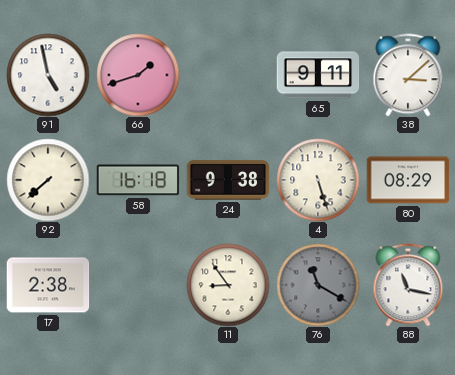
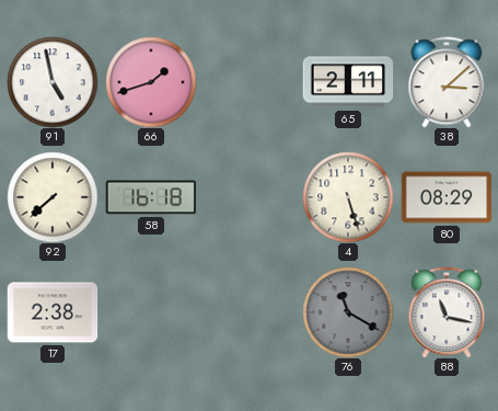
65: 9:11 -> 2:11 (348, 82)
24: 9:38 -> none (228, 180)
11: 8:54 -> none (228, 285)
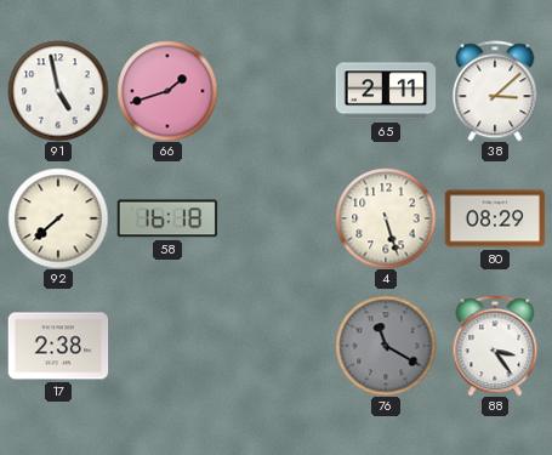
88: 11:17 -> 3:24 (495, 346)
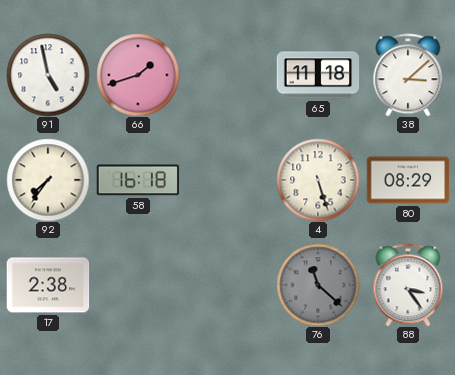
65: 2:11 -> 11:18 (318, 75)
92: 7:38 -> 7:36 (48, 180)
76: 11:20 -> 11:22 (318, 285)
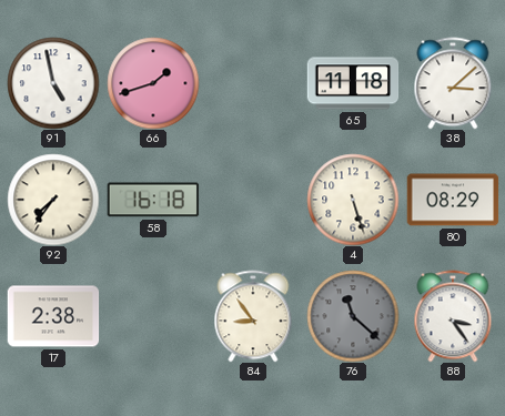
84: none -> 8:54 (253, 316)
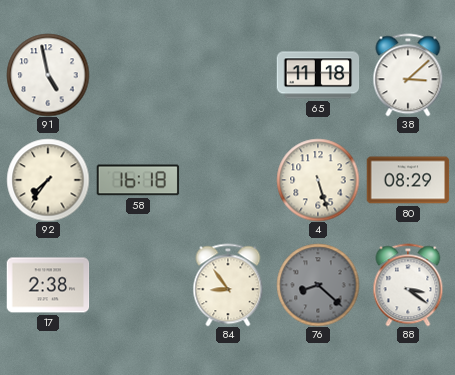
66: 1:42 -> none (153, 83)
76: 11:22 -> 8:22 (318, 285)
88: 3:24 -> 3:21 (408, 285)
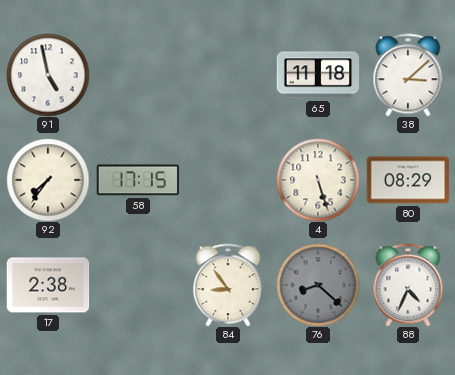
58: 16:18 -> 17:15 (138, 180)
88: 3:21 -> 4:34 (408, 285)
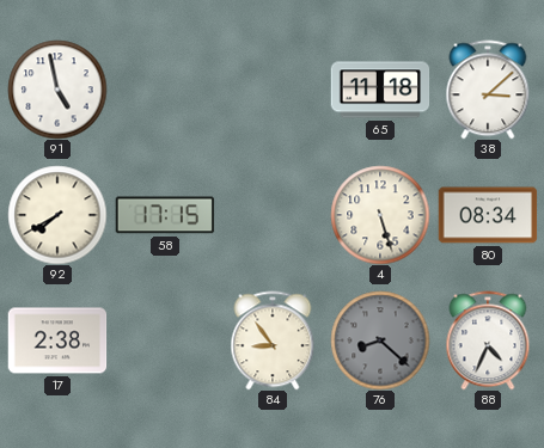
92: 7:36 -> 7:40 (57, 215)
80: 08:29 -> 08:34 (488, 215)
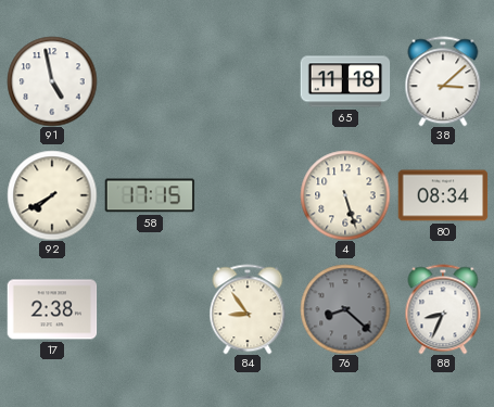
88: 4:34 -> 8:34 (443, 309)
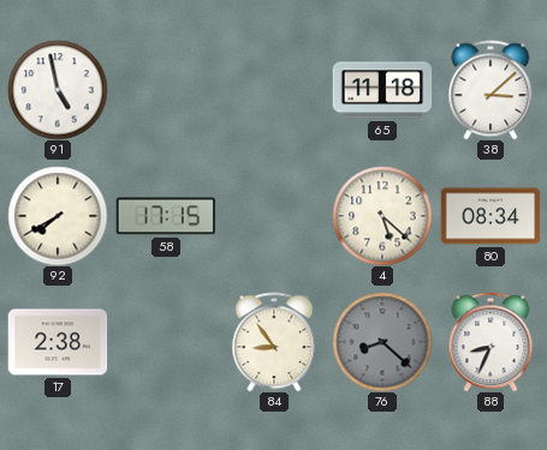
4: 5:27 -> 5:22 (382, 216)
